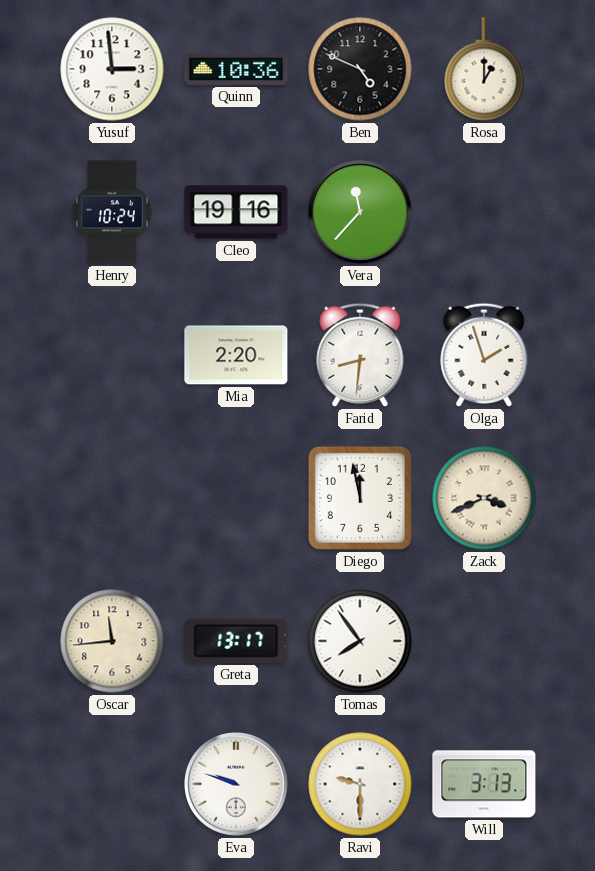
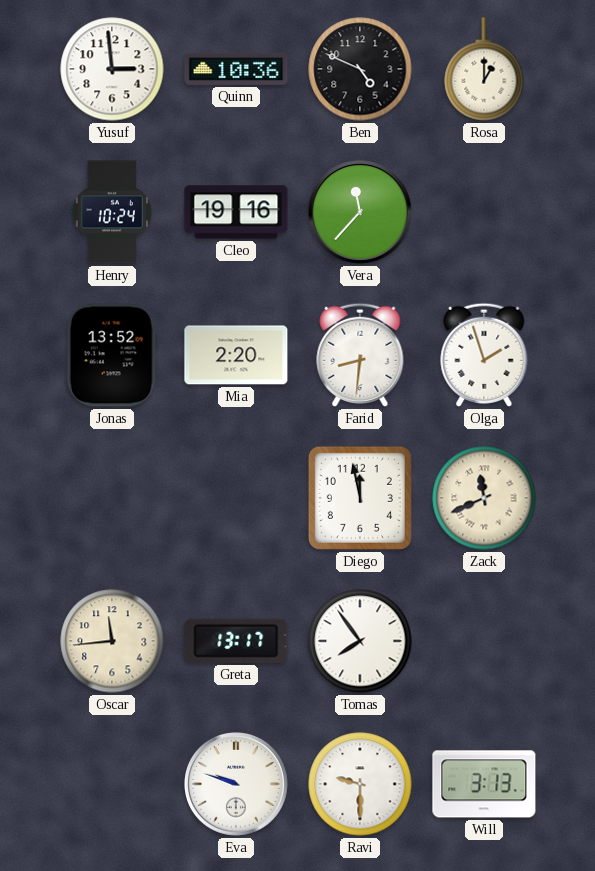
Jonas: none -> 13:52 (112, 355)
Zack: 3:41 -> 11:41 (484, 498)
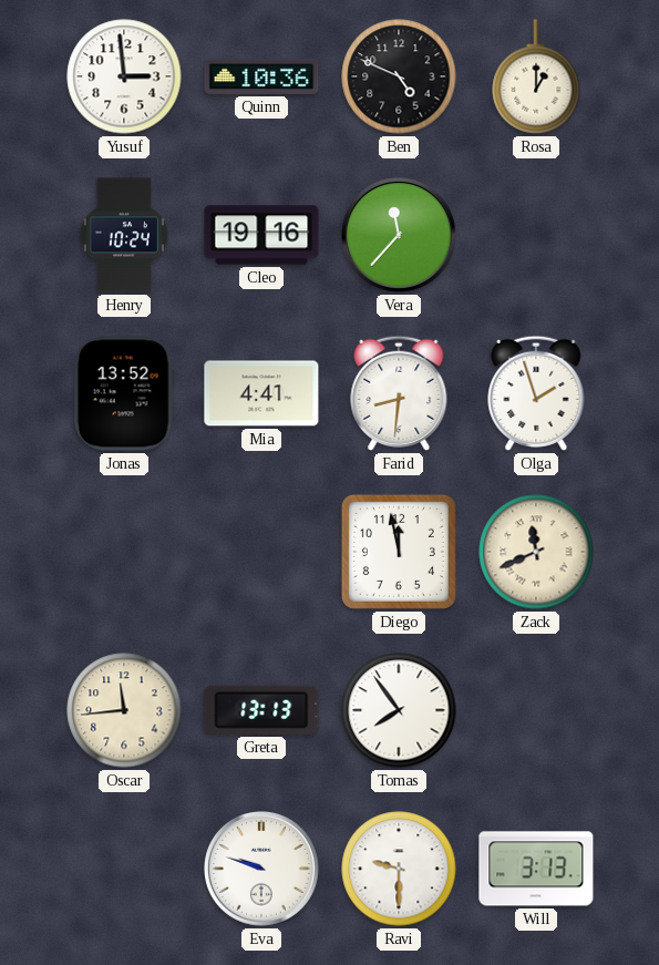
Mia: 2:20 -> 4:41 (261, 393)
Greta: 13:17 -> 13:13 (261, 710)
